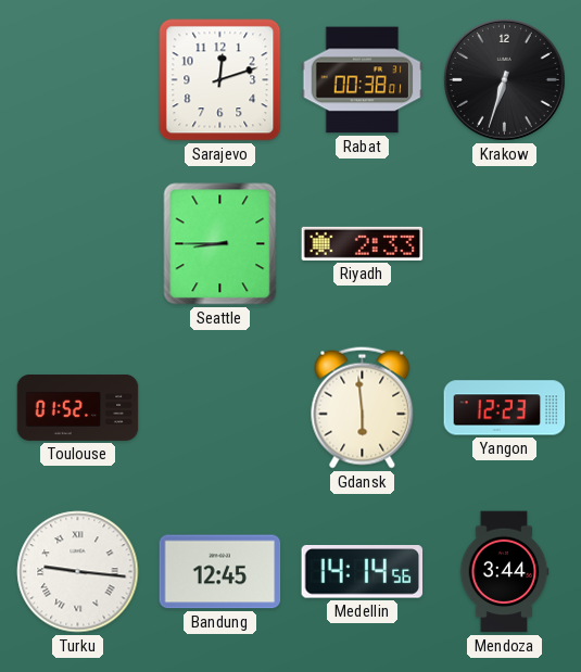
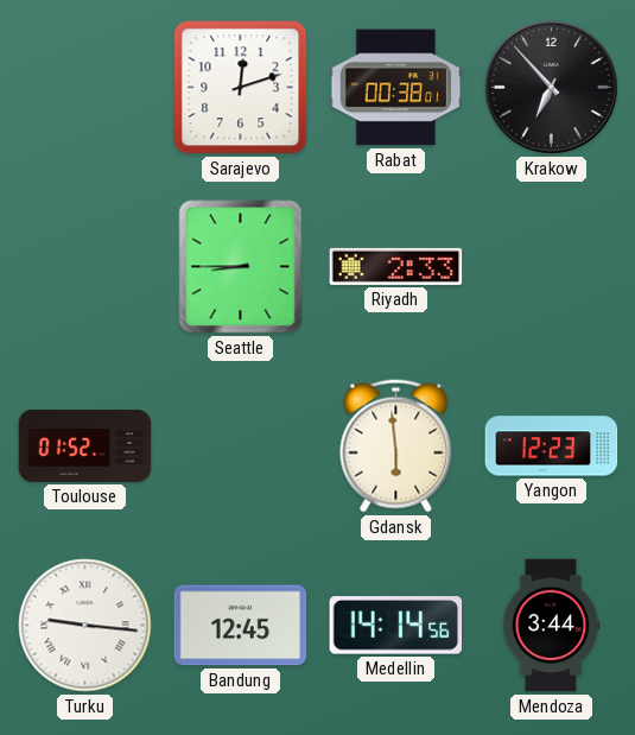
Krakow: 6:33 -> 6:53 (551, 87)
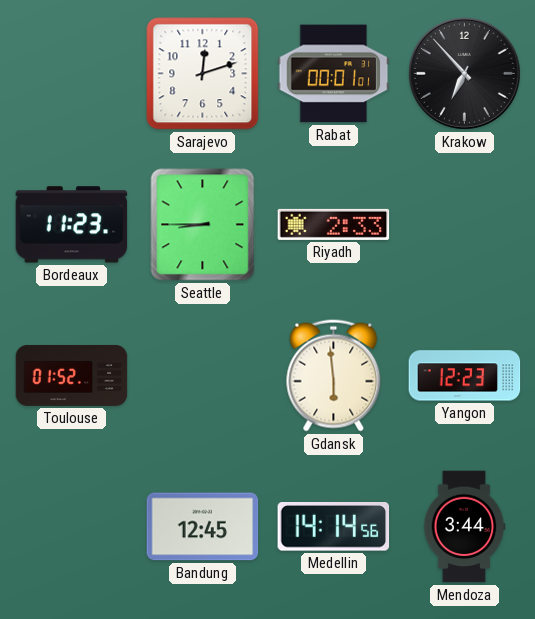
Rabat: 00:38 -> 00:01 (334, 74)
Bordeaux: none -> 11:23 (72, 225)
Turku: 9:16 -> none (85, 626)
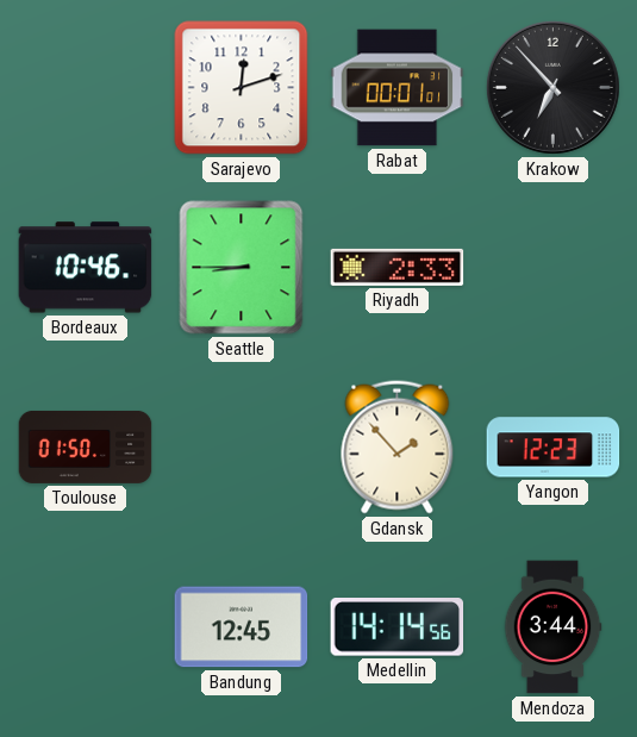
Bordeaux: 11:23 -> 10:46 (86, 268)
Toulouse: 01:52 -> 01:50 (86, 446)
Gdansk: 5:59 -> 1:53 (398, 448)
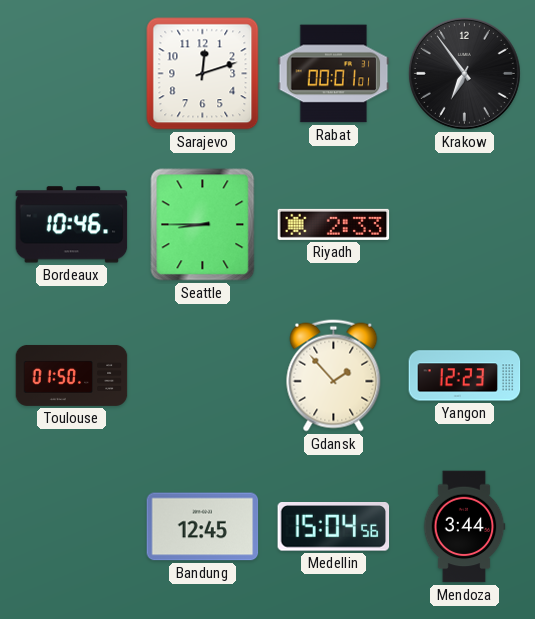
Krakow: 6:53 -> 6:54 (464, 73)
Medellin: 14:14 -> 15:04 (334, 527)
